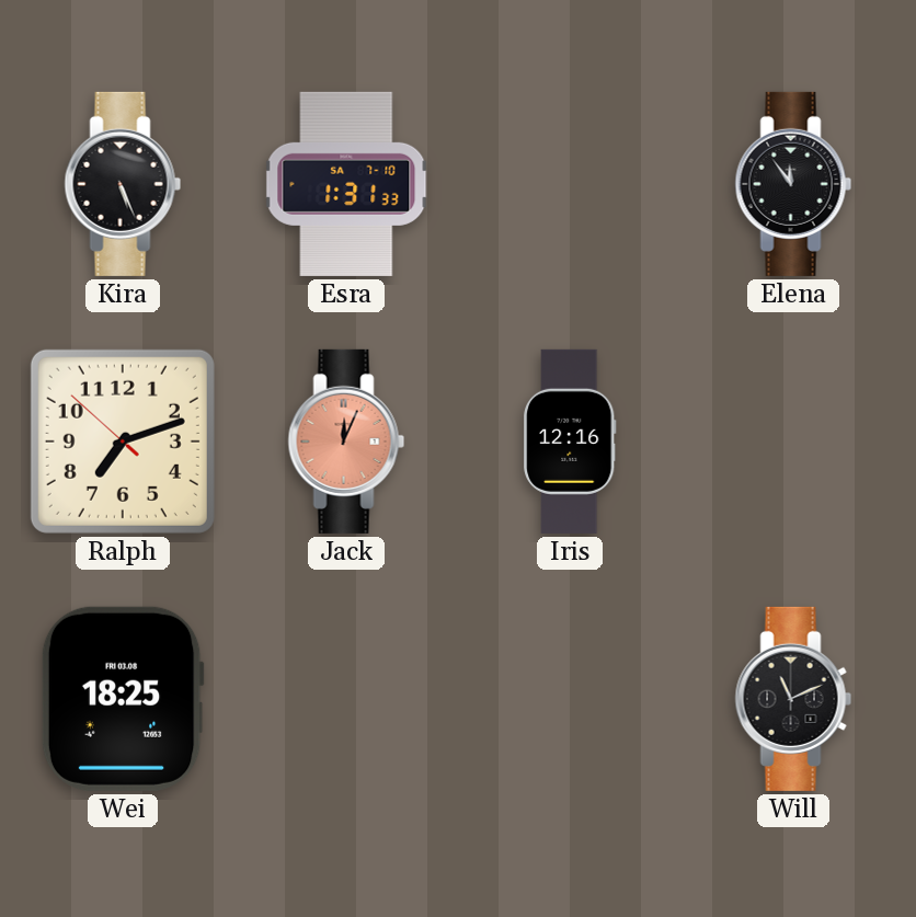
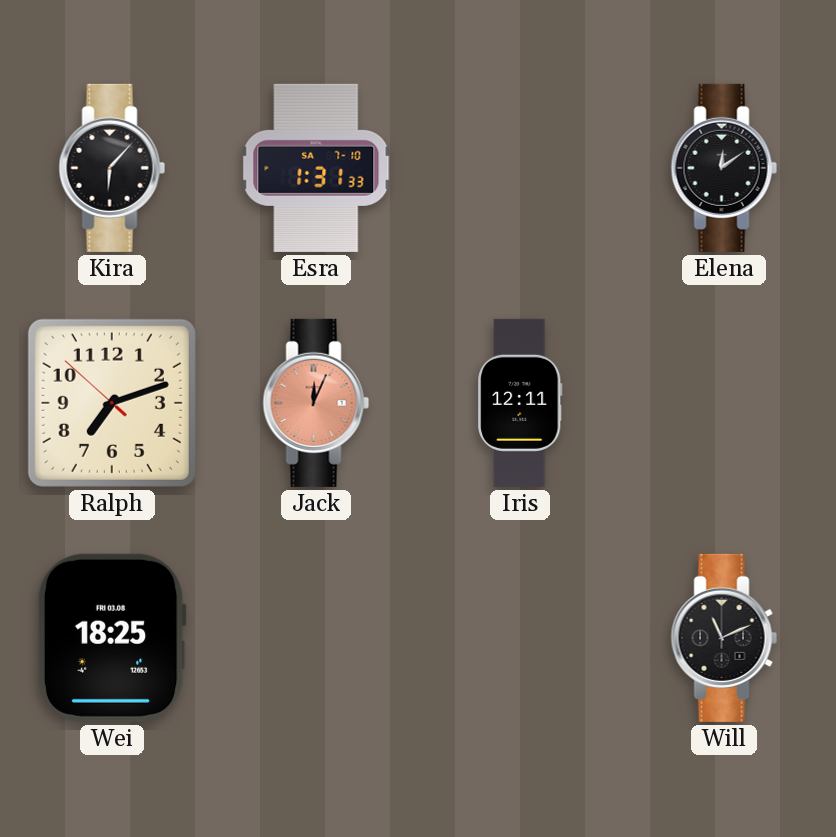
Kira: 5:26 -> 6:07 (112, 168)
Elena: 11:54 -> 12:09 (724, 168)
Iris: 12:16 -> 12:11 (520, 403)
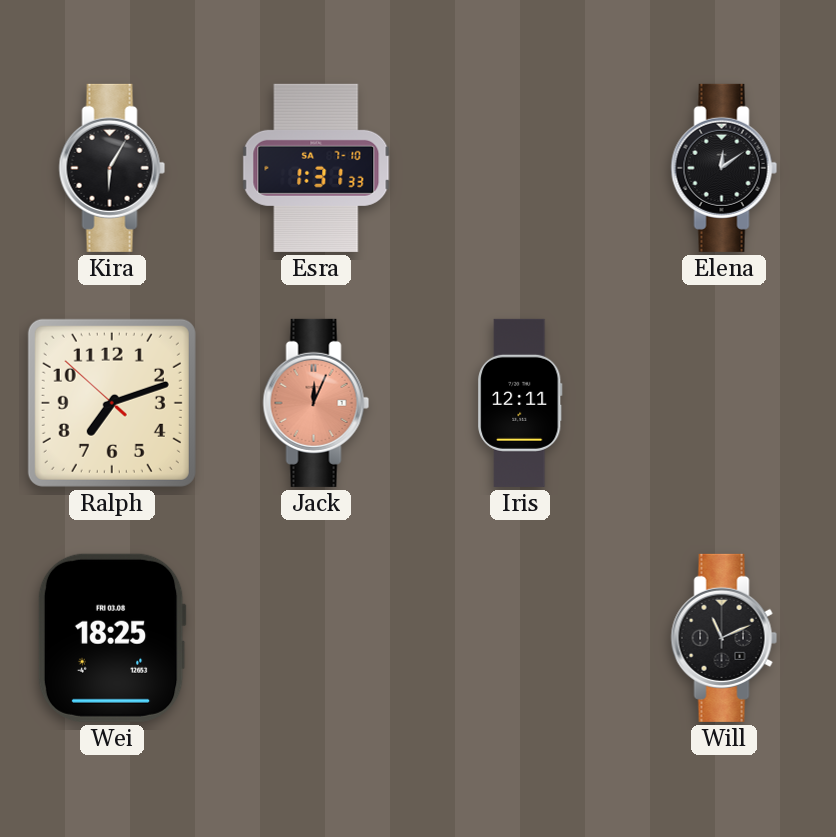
Kira: 6:07 -> 6:05 (112, 168)
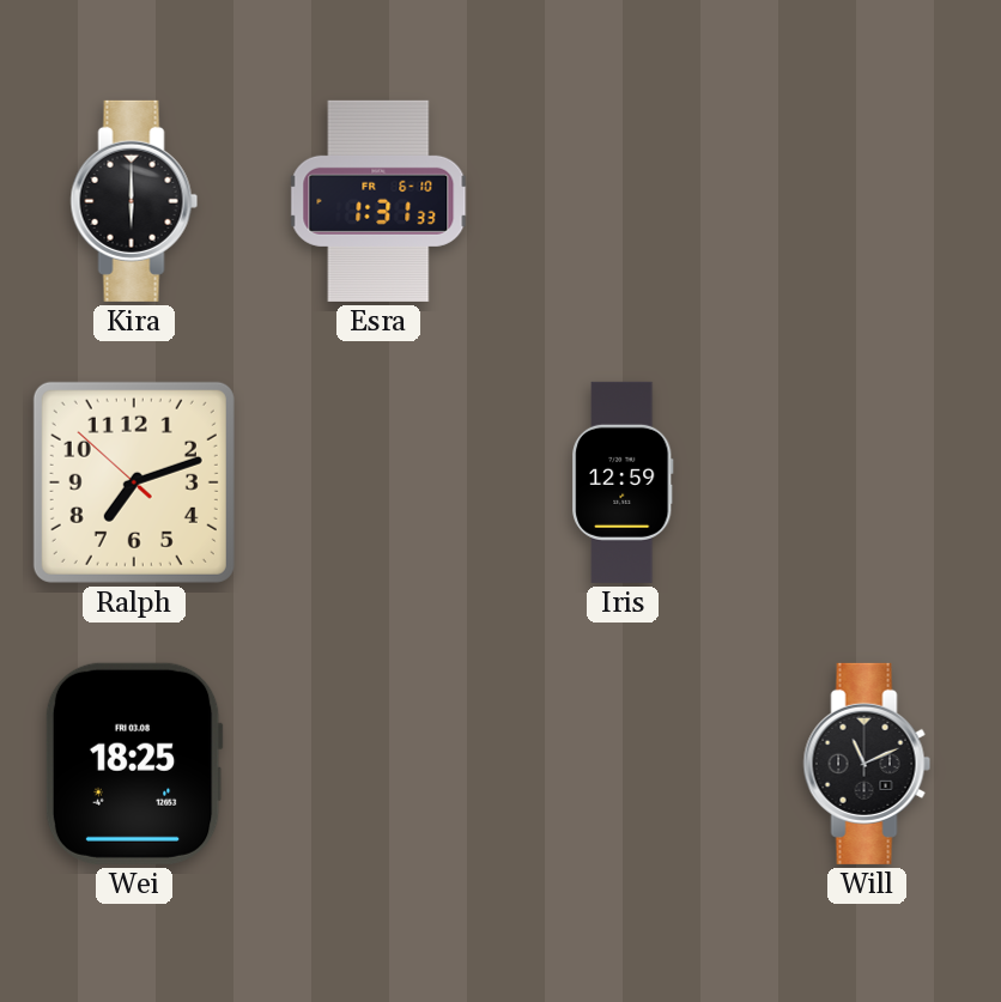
Kira: 6:05 -> 6:00 (134, 201)
Esra date: SA 7-10 -> FR 6-10 (378, 201)
Elena: 12:09 -> none (724, 168)
Jack: 12:04 -> none (316, 403)
Iris: 12:11 -> 12:59 (623, 482)
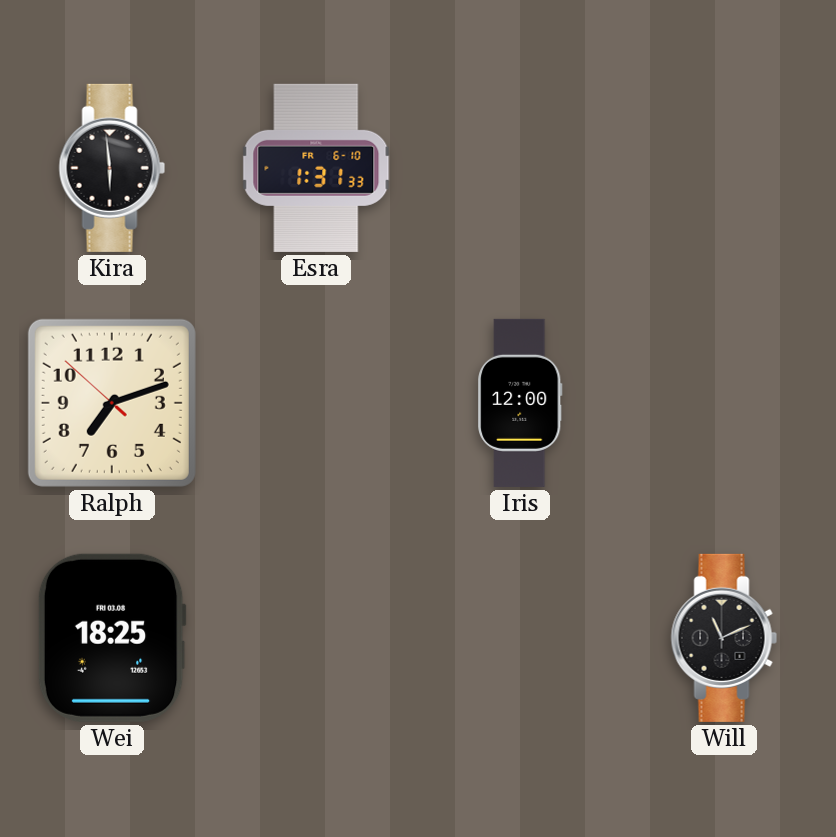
Kira: 6:00 -> 5:59 (112, 168)
Iris: 12:59 -> 12:00 (520, 403)
